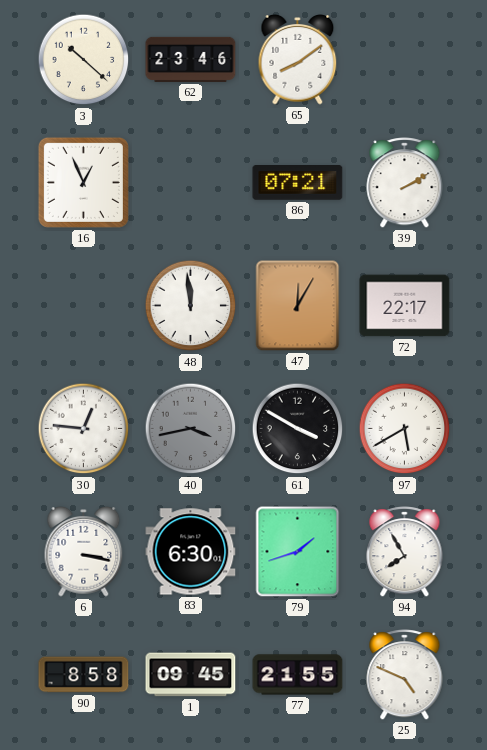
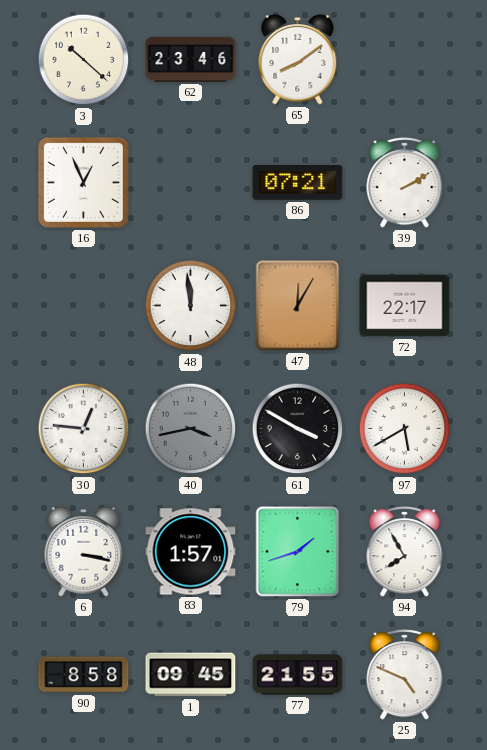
83: 6:30 -> 1:57 (191, 552)
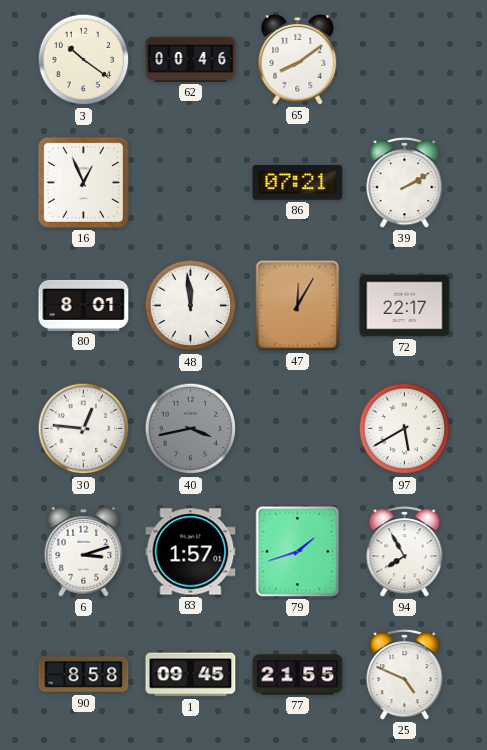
3: 10:22 -> 10:21 (84, 60)
62: 23:46 -> 00:46 (191, 59)
80: none -> 8:01 (84, 305)
61: 3:50 -> none (298, 429)
6: 3:17 -> 3:12 (84, 552)
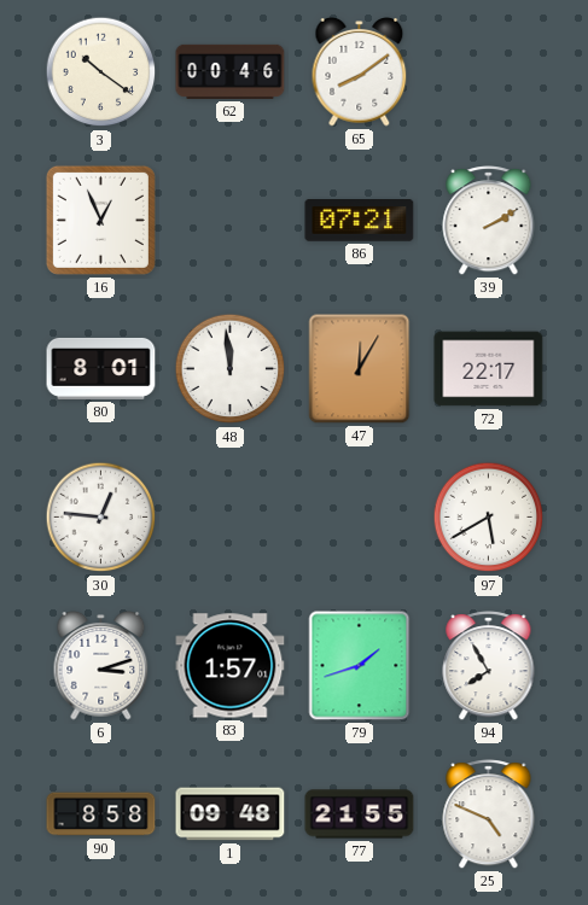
40: 3:43 -> none (191, 429)
1: 09:45 -> 09:48 (231, 815)
